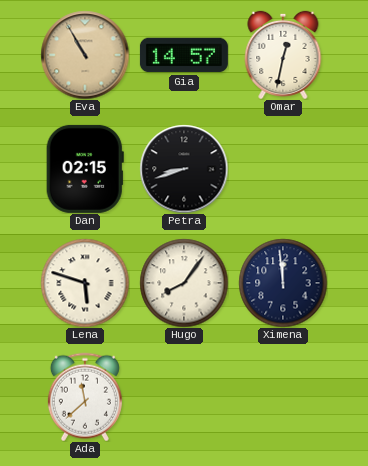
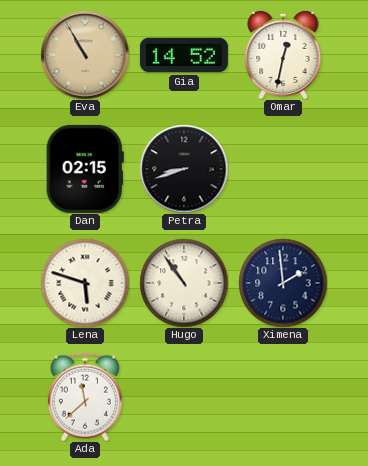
Gia: 14:57 -> 14:52 (184, 55)
Hugo: 8:06 -> 10:54 (184, 283)
Ximena: 11:59 -> 1:59 (283, 283)
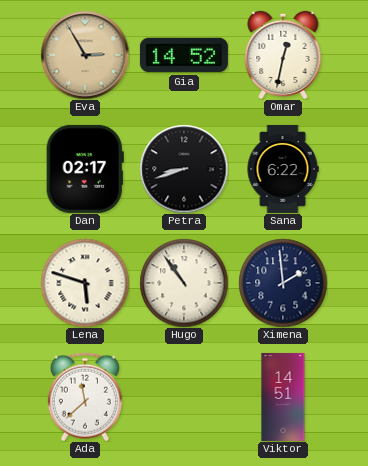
Eva: 10:55 -> 2:55 (85, 55)
Dan: 02:15 -> 02:17 (85, 169)
Sana: none -> 6:22 (283, 169)
Viktor: none -> 14:51 (283, 397)
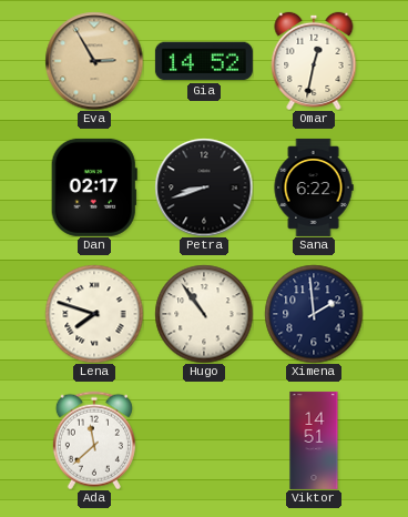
Lena: 5:48 -> 7:48 (94, 314)
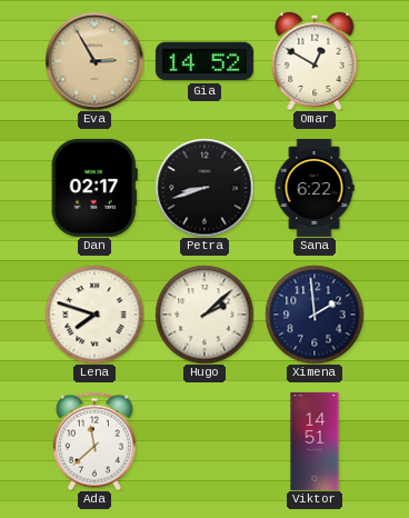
Omar: 12:32 -> 12:50 (315, 61)
Hugo: 10:54 -> 2:08 (205, 315)
